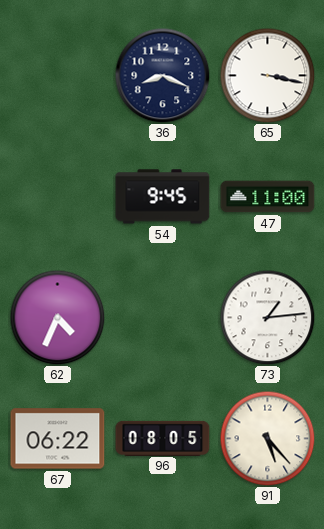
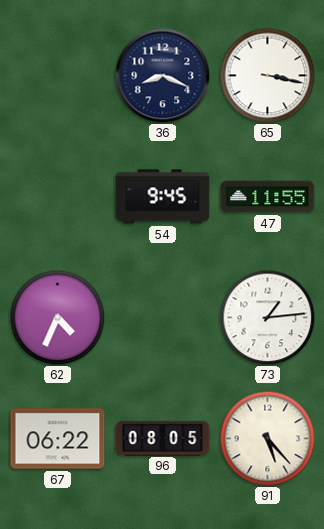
47: 11:00 -> 11:55 (268, 197)
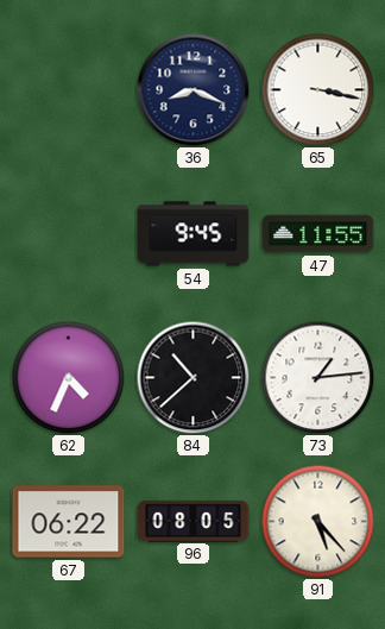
84: none -> 10:38 (192, 377)
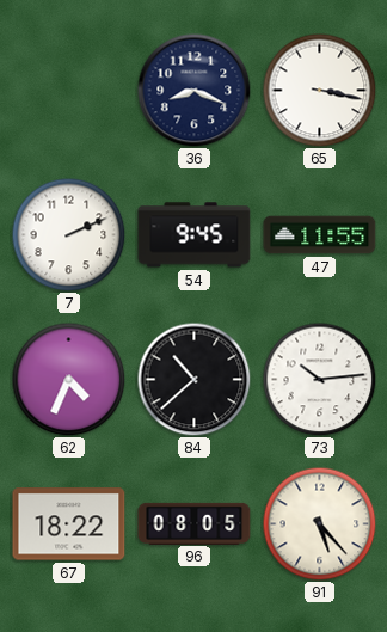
7: none -> 2:11 (68, 234)
73: 1:14 -> 10:14 (319, 379)
67: 06:22 -> 18:22 (69, 524)
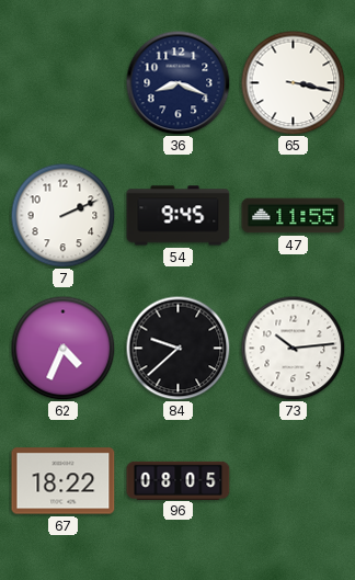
84: 10:38 -> 9:38 (177, 348)
91: 5:23 -> none (319, 523)
